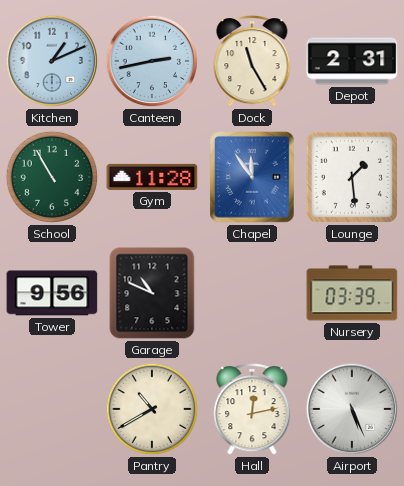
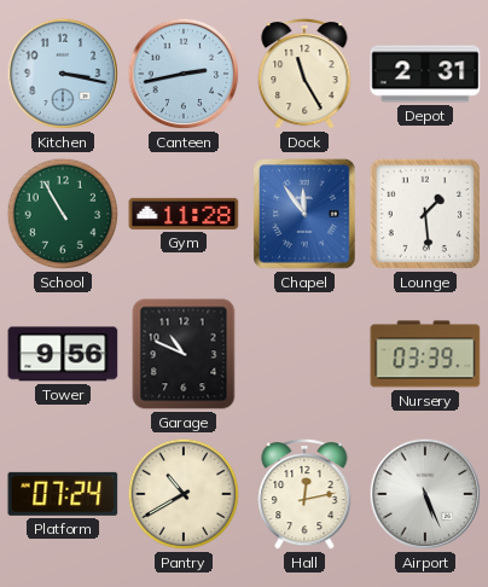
Kitchen: 1:11 -> 3:17 (63, 74)
Platform: none -> 07:24 (63, 494)
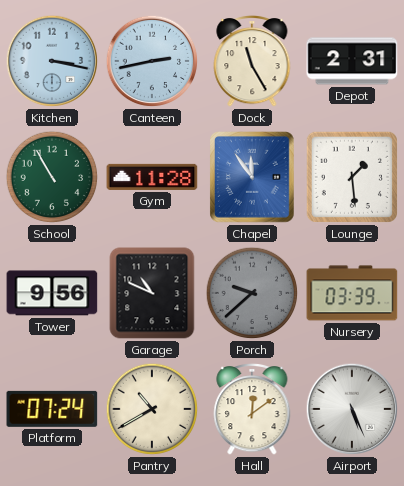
Porch: none -> 9:38 (252, 293)
Hall: 12:13 -> 12:09 (252, 409)
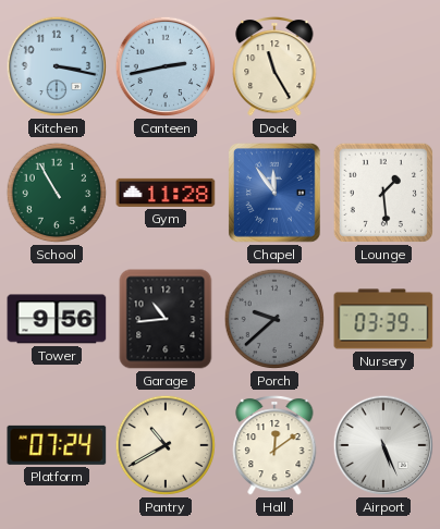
Depot: 2:31 -> none (352, 61)
Garage: 10:49 -> 10:44 (166, 319)
